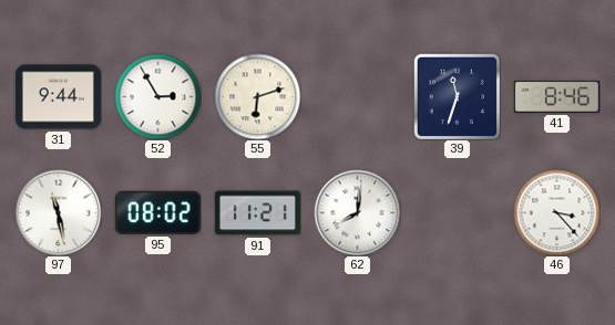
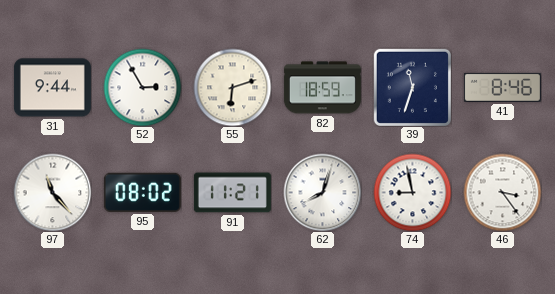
82: none -> 18:59 (322, 88)
97: 11:28 -> 11:23 (52, 192)
62: 8:01 -> 8:03 (322, 192)
74: none -> 8:58 (412, 192)
46: 3:23 -> 3:24 (502, 192)
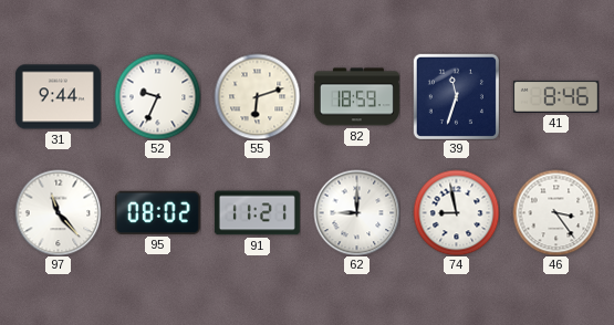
52: 2:55 -> 9:34 (157, 96)
62: 8:03 -> 9:00 (356, 212)
